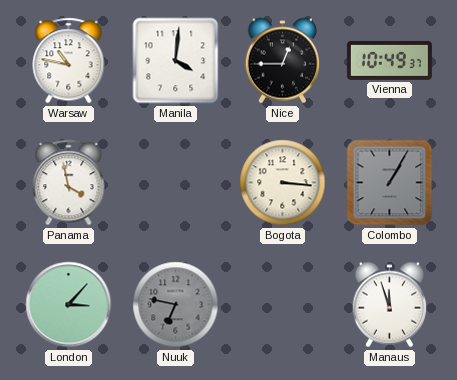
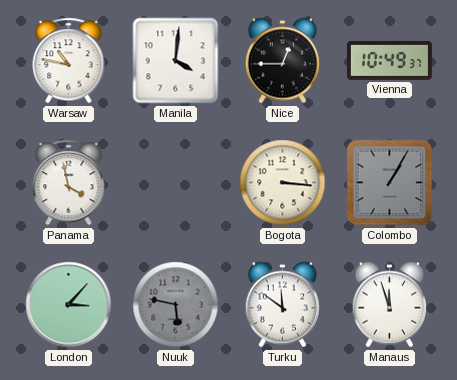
Nuuk: 6:47 -> 5:47 (176, 305)
Turku: none -> 11:51 (282, 305)
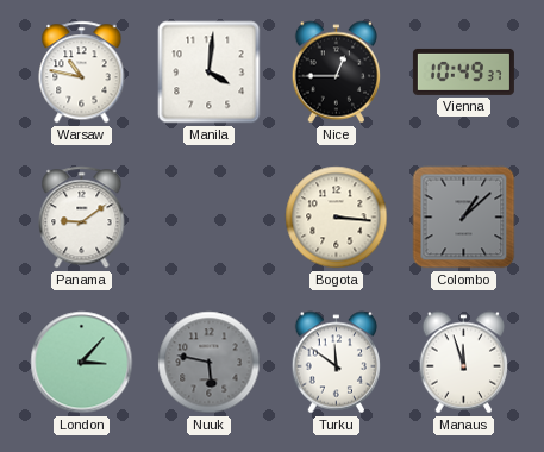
Panama: 3:58 -> 9:09 (82, 218)
Colombo: 1:05 -> 1:08 (464, 218)
